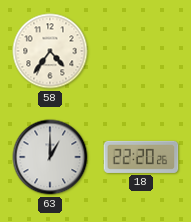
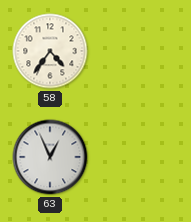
63: 1:00 -> 12:56 (50, 157)
18: 22:20 -> none (141, 157)
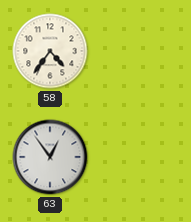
63: 12:56 -> 12:54 (50, 157)
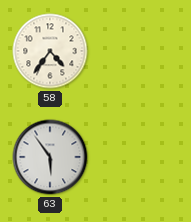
63: 12:54 -> 5:54 (50, 157)
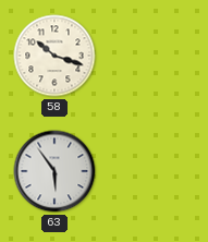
58: 4:36 -> 10:18 (54, 56)
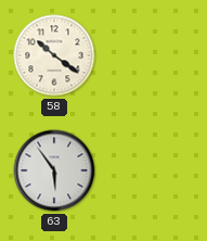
58: 10:18 -> 10:21 (54, 55)
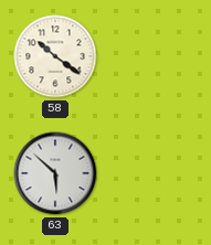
63: 5:54 -> 5:52 (55, 173)
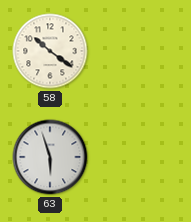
63: 5:52 -> 5:57 (50, 157)
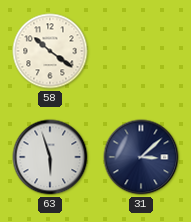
31: none -> 3:08 (141, 157)
